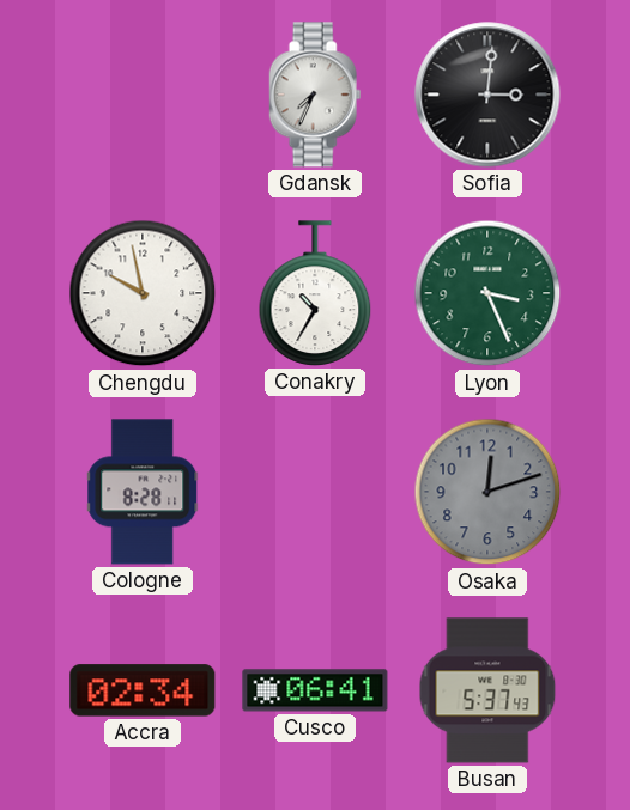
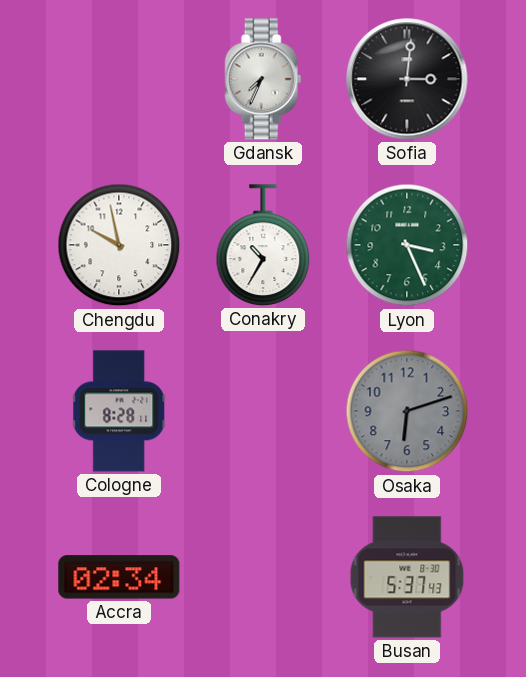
Osaka: 12:12 -> 6:12 (407, 411)
Cusco: 06:41 -> none (315, 690)
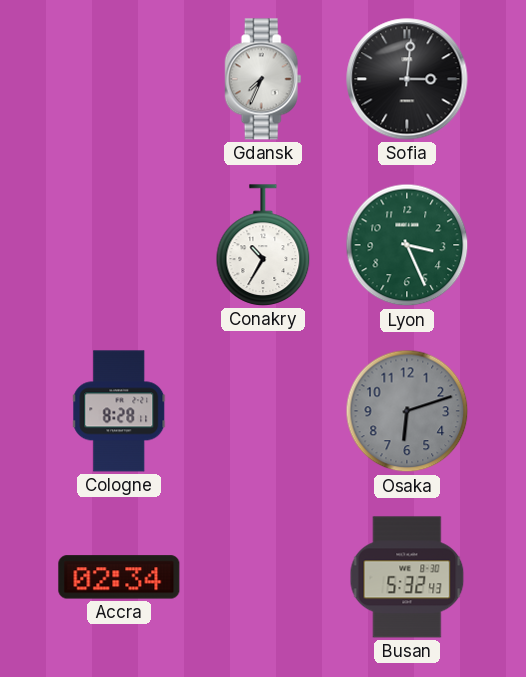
Chengdu: 9:58 -> none (119, 245)
Busan: 5:37 -> 5:32 (407, 577)
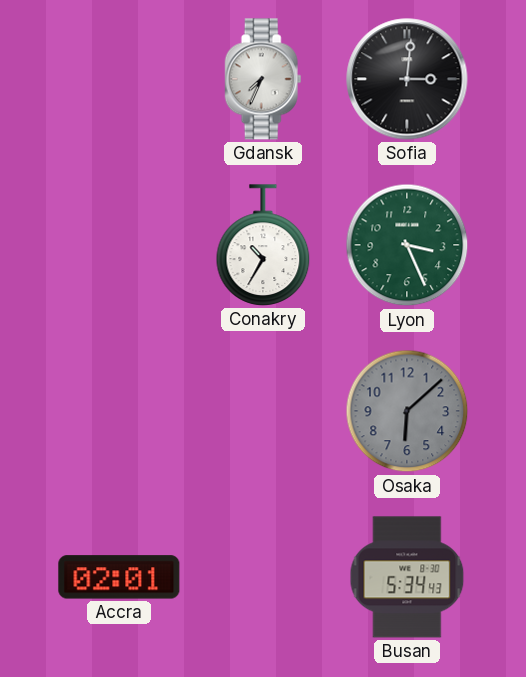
Cologne: 8:28 -> none (120, 411)
Osaka: 6:12 -> 6:08 (407, 411)
Accra: 02:34 -> 02:01 (119, 577)
Busan: 5:32 -> 5:34 (407, 577)
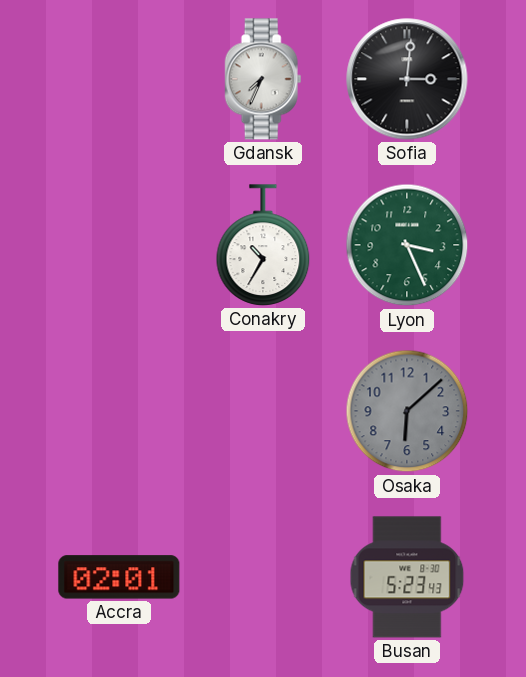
Busan: 5:34 -> 5:23 (407, 577)
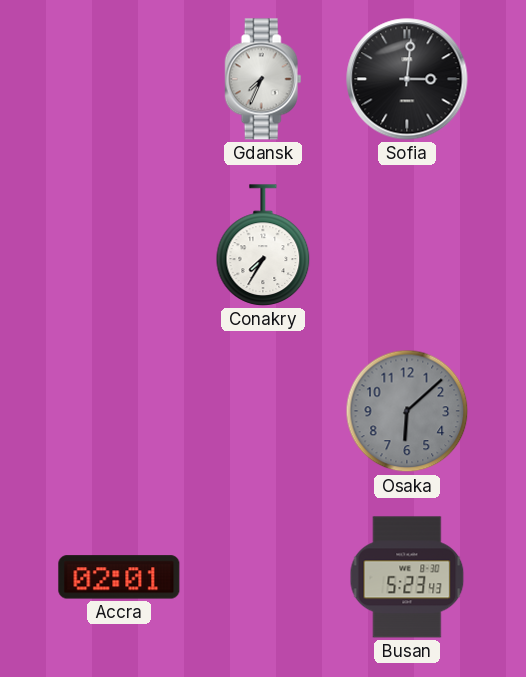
Conakry: 10:35 -> 7:35 (263, 245)
Lyon: 3:26 -> none (407, 245)
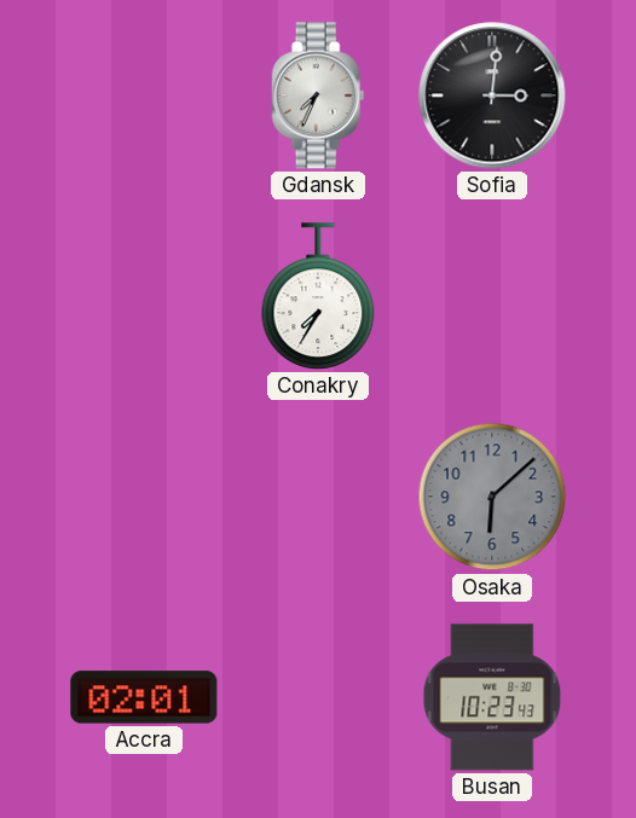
Busan: 5:23 -> 10:23 (492, 697)
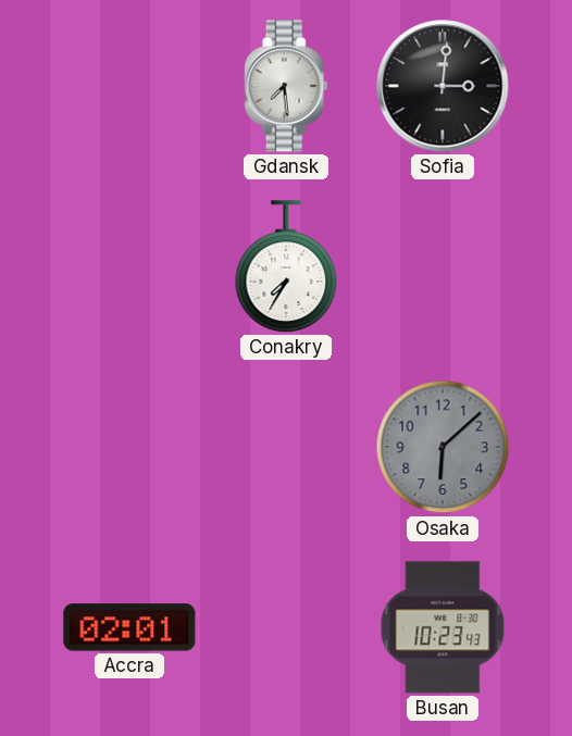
Gdansk: 7:34 -> 7:29 (286, 86)
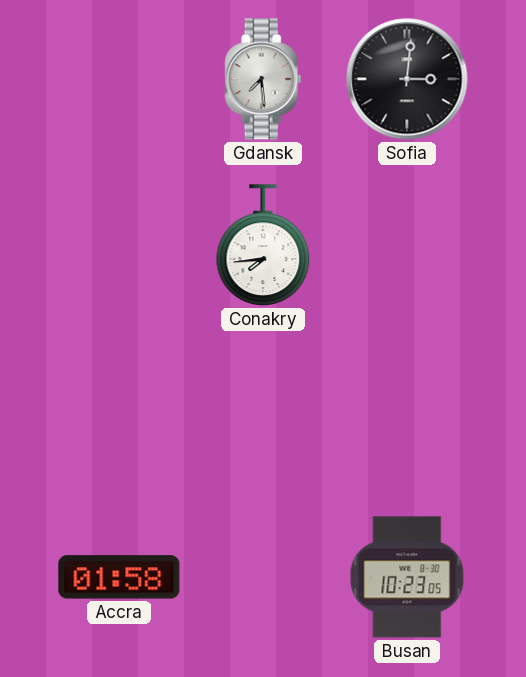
Conakry: 7:35 -> 7:44 (263, 245)
Osaka: 6:08 -> none (443, 447)
Accra: 02:01 -> 01:58 (119, 577)
Busan: 10:23:43 -> 10:23:05 (407, 577)
